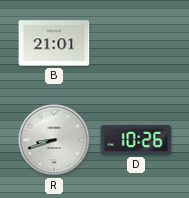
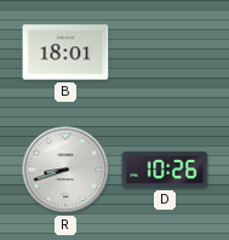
B: 21:01 -> 18:01 (65, 52)
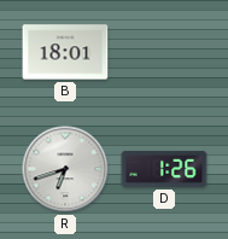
R: 8:42 -> 6:42 (65, 169)
D: 10:26 -> 1:26 (164, 169)
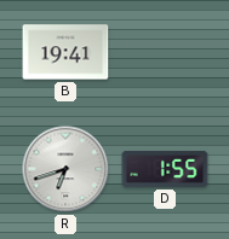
B: 18:01 -> 19:41 (65, 52)
D: 1:26 -> 1:55 (165, 169)
